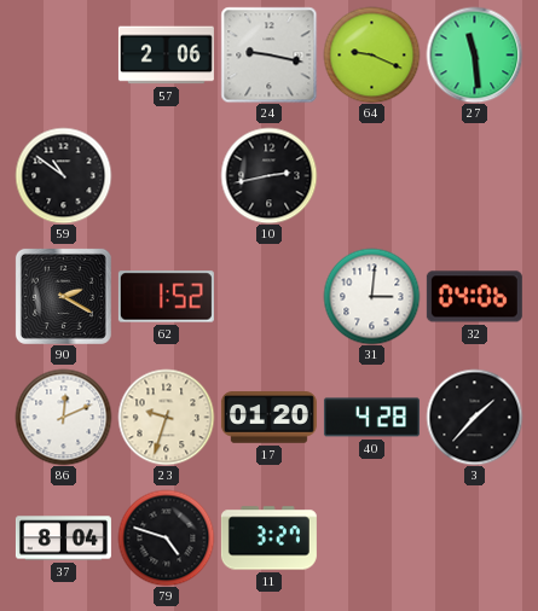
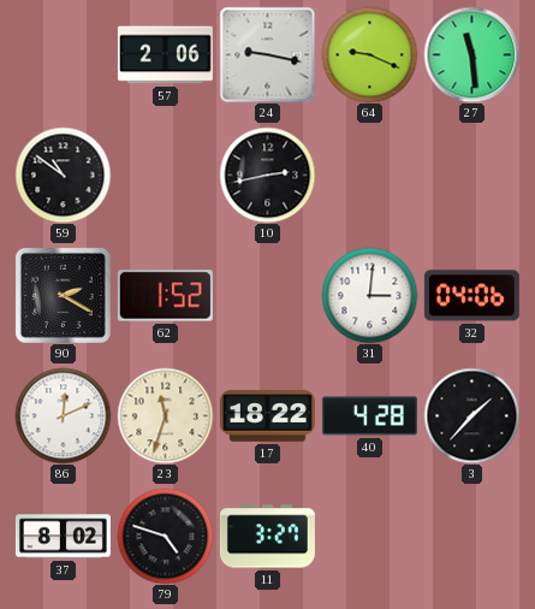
23: 9:33 -> 11:33 (165, 415)
17: 01:20 -> 18:22 (267, 416)
37: 8:04 -> 8:02 (63, 537)
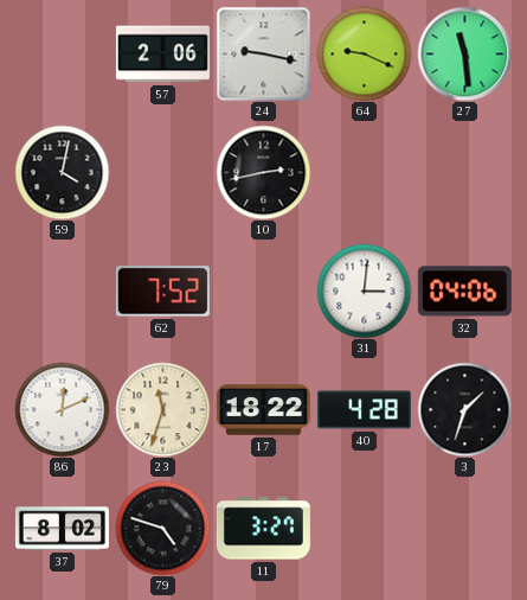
59: 10:51 -> 4:02 (62, 172)
90: 2:20 -> none (63, 295)
62: 1:52 -> 7:52 (162, 292)
3: 1:37 -> 1:33 (464, 409)
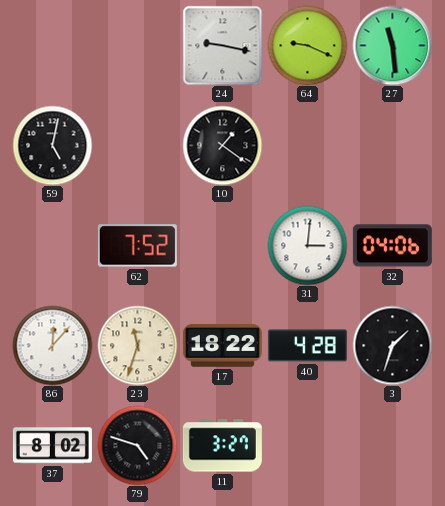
57: 2:06 -> none (162, 55)
59: 4:02 -> 5:02 (52, 145)
10: 2:43 -> 1:21 (222, 145)
86: 12:11 -> 12:07 (52, 345)
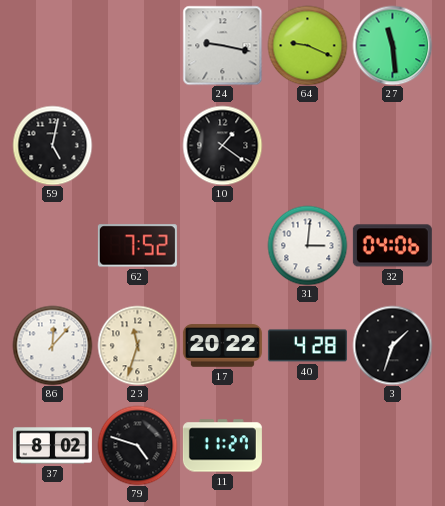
17: 18:22 -> 20:22 (222, 346)
11: 3:27 -> 11:27 (222, 446)
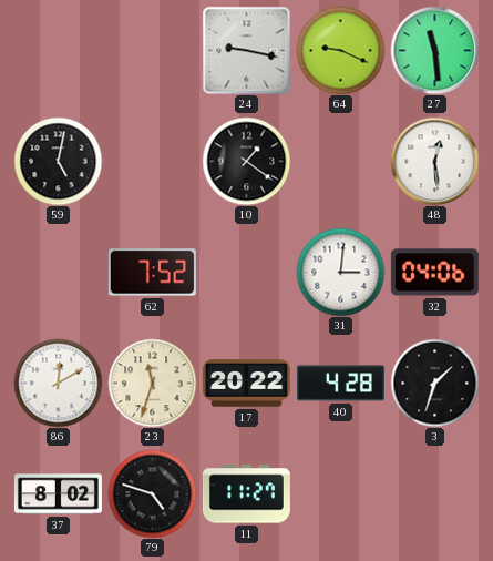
48: none -> 12:29 (434, 161)
86: 12:07 -> 12:10 (58, 382)
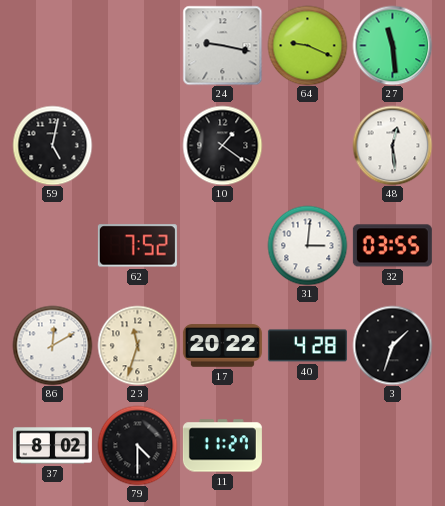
32: 04:06 -> 03:55 (392, 246)
79: 4:48 -> 4:30 (137, 445)
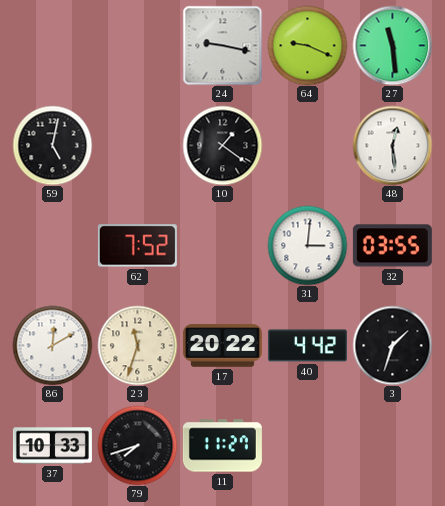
40: 4:28 -> 4:42 (307, 346)
37: 8:02 -> 10:33 (52, 446)
79: 4:30 -> 7:42 (137, 445)
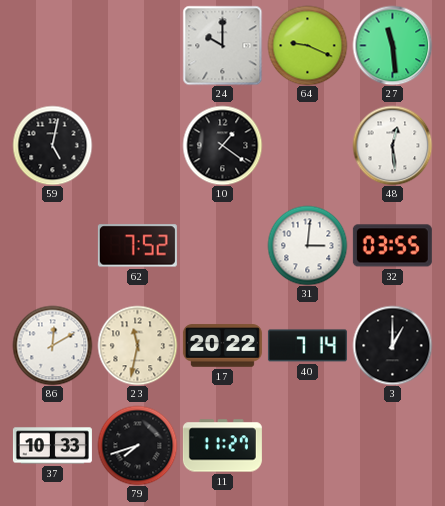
24: 9:17 -> 10:00 (222, 45)
23: 11:33 -> 11:32 (137, 345)
40: 4:42 -> 7:14 (307, 346)
3: 1:33 -> 1:00 (392, 345)
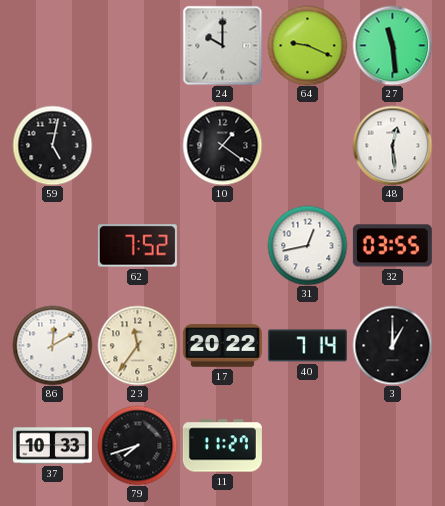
31: 3:01 -> 12:43 (307, 245)
23: 11:32 -> 11:36 (137, 345)
